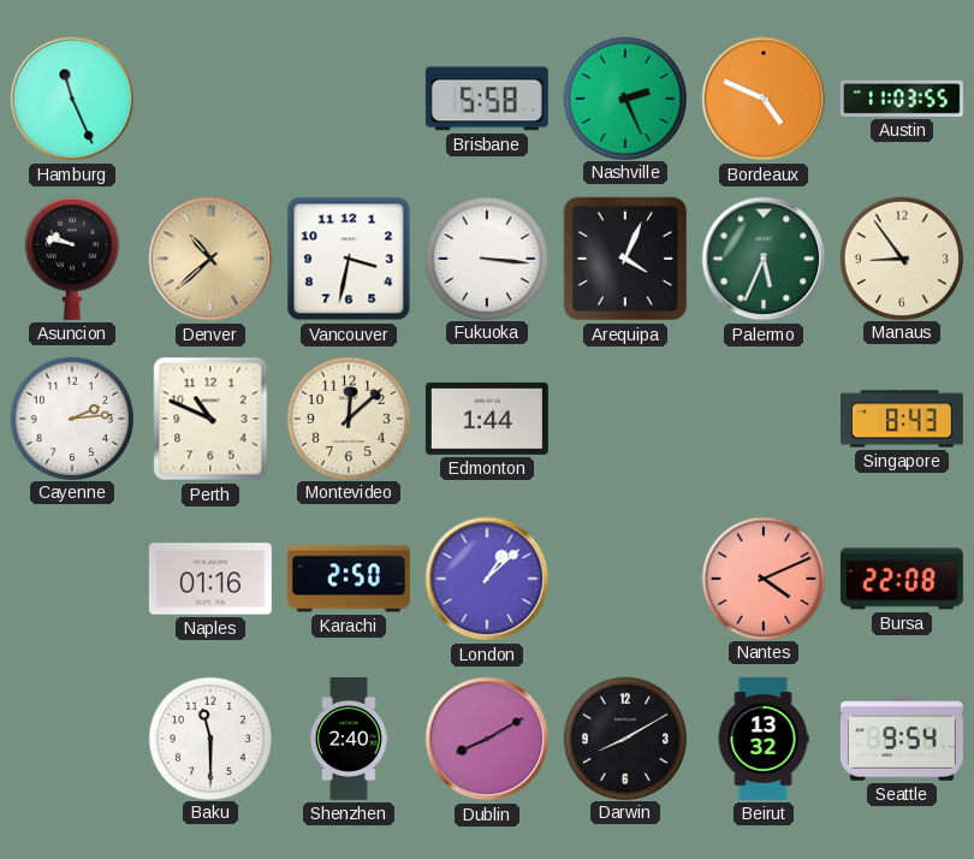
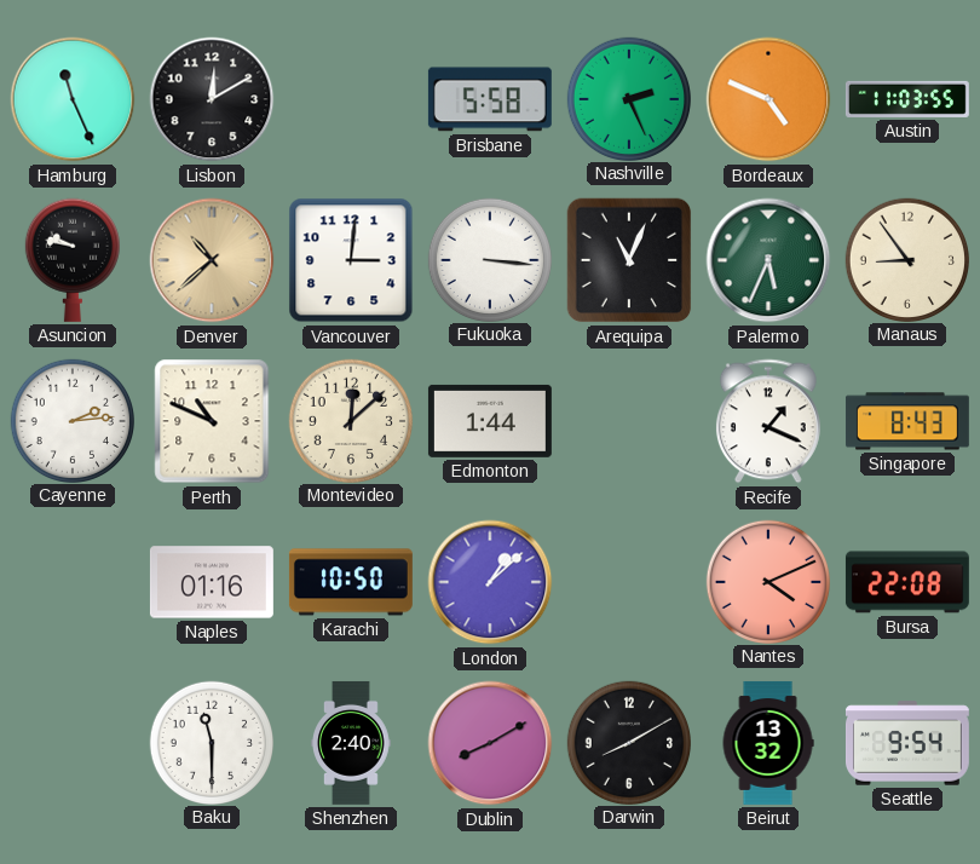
Lisbon: none -> 12:10 (212, 99)
Vancouver: 3:32 -> 3:01 (351, 260)
Arequipa: 4:04 -> 11:04 (629, 260)
Recife: none -> 1:19 (768, 421)
Karachi: 2:50 -> 10:50 (351, 582)
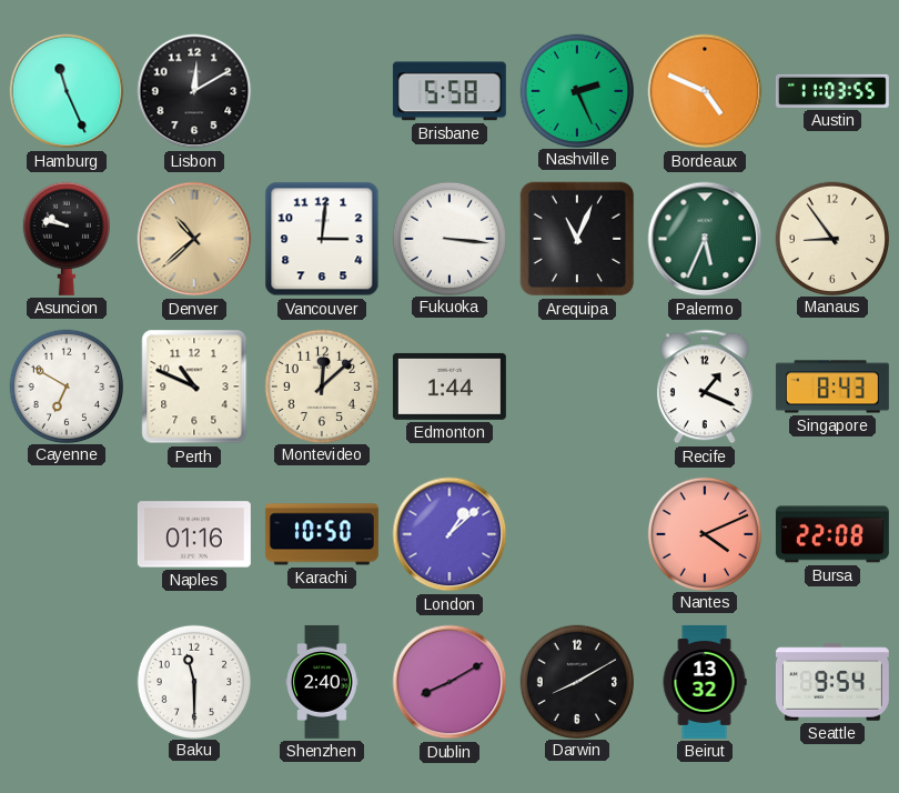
Cayenne: 2:14 -> 6:50 (65, 385)
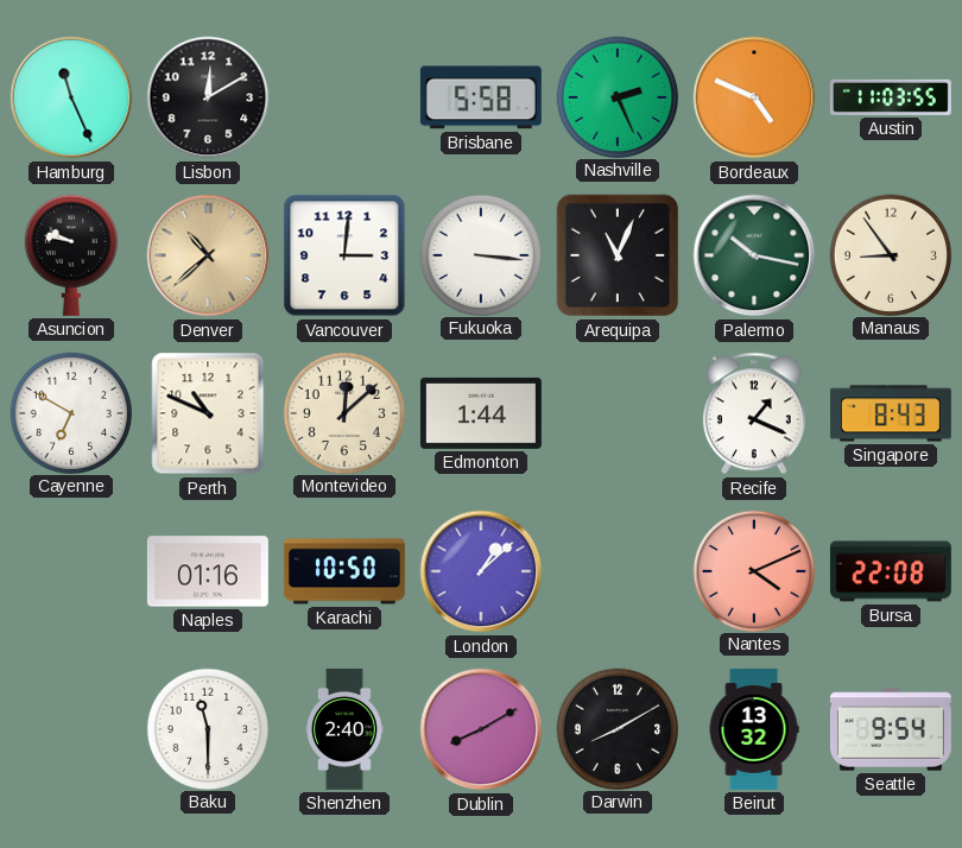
Palermo: 5:34 -> 10:17 (754, 255)
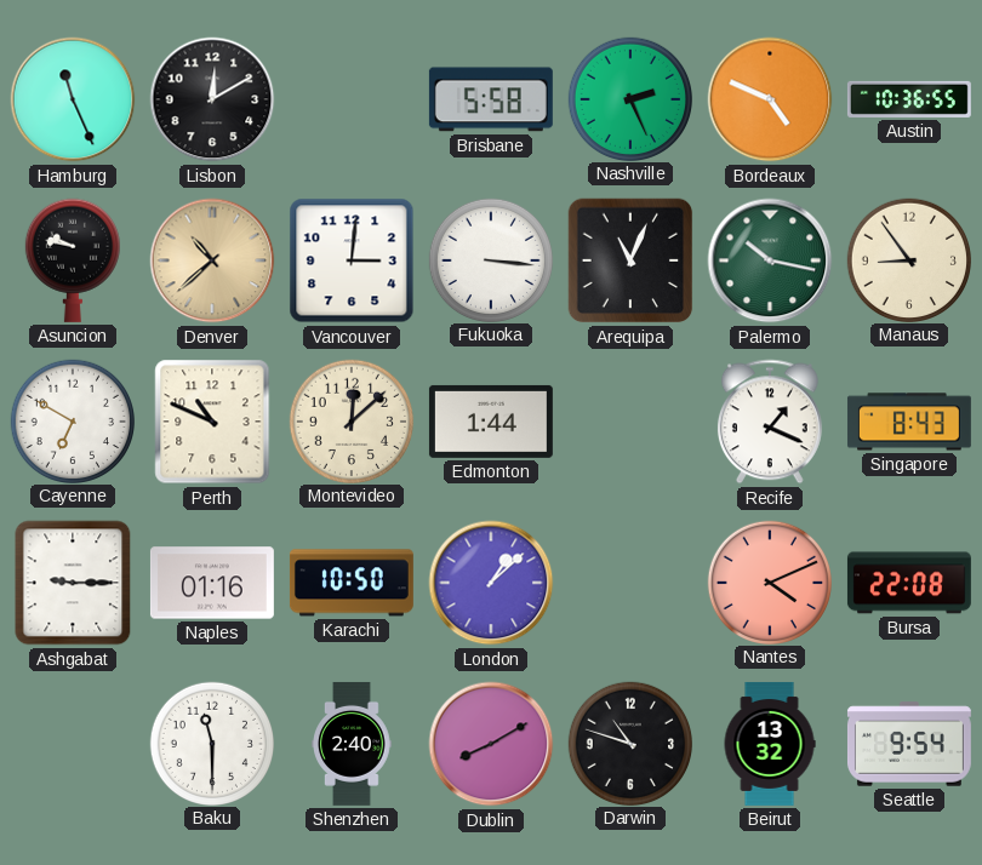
Austin: 11:03 -> 10:36 (909, 99)
Ashgabat: none -> 9:15 (73, 583)
Darwin: 8:10 -> 10:48 (629, 743)
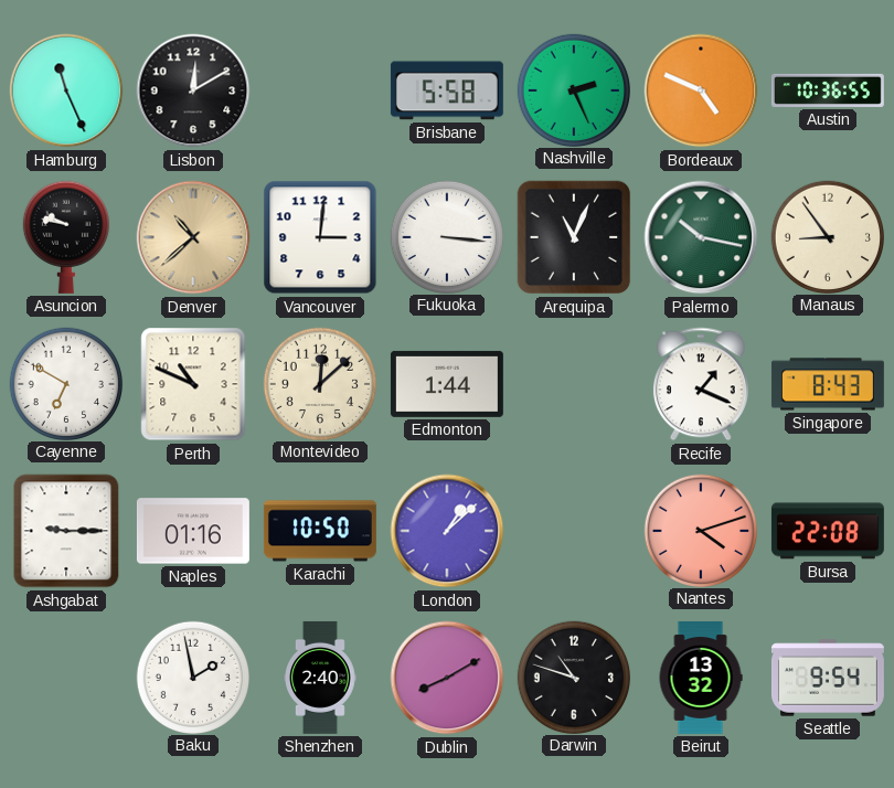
Nantes: 4:11 -> 4:12 (700, 530)
Baku: 11:30 -> 1:58 (192, 677)
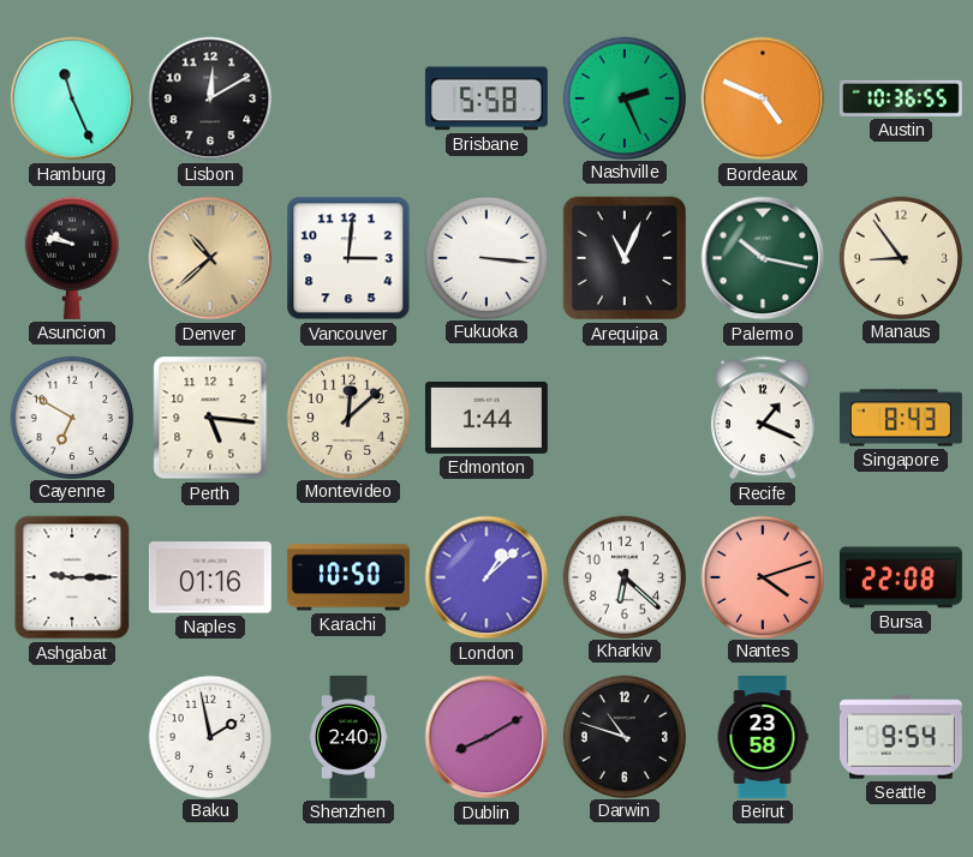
Perth: 10:49 -> 5:16 (210, 418)
Kharkiv: none -> 6:22 (623, 576)
Beirut: 13:32 -> 23:58 (763, 737)
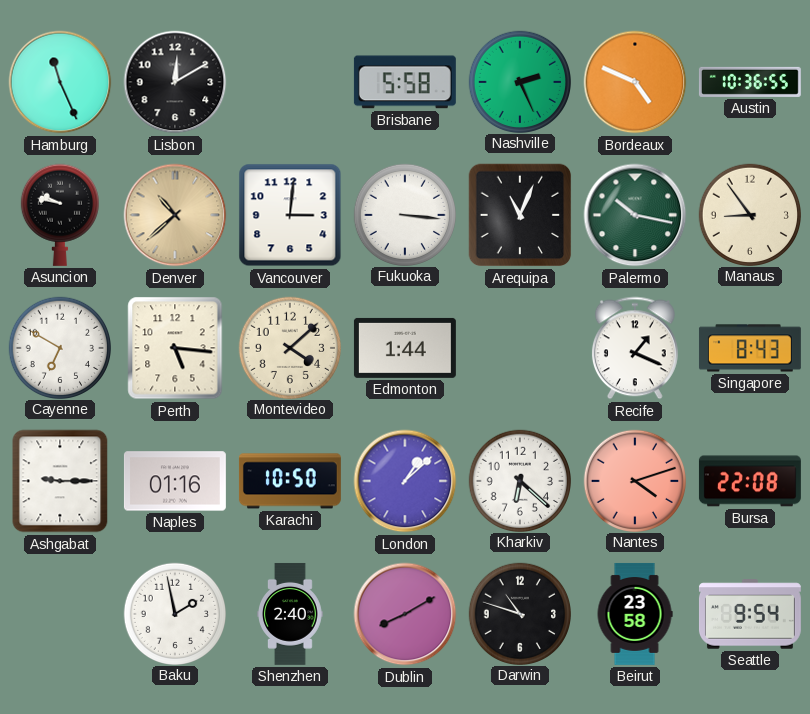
Montevideo: 12:08 -> 4:08 (289, 347)
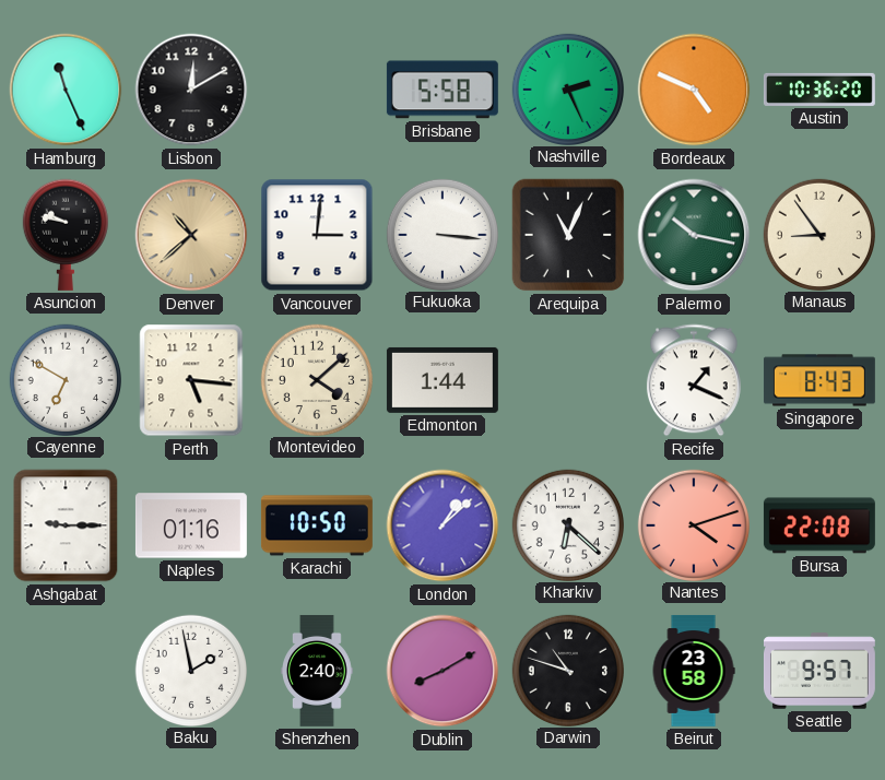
Austin: 10:36:55 -> 10:36:20 (819, 90)
Seattle: 9:54 -> 9:57 (819, 671)
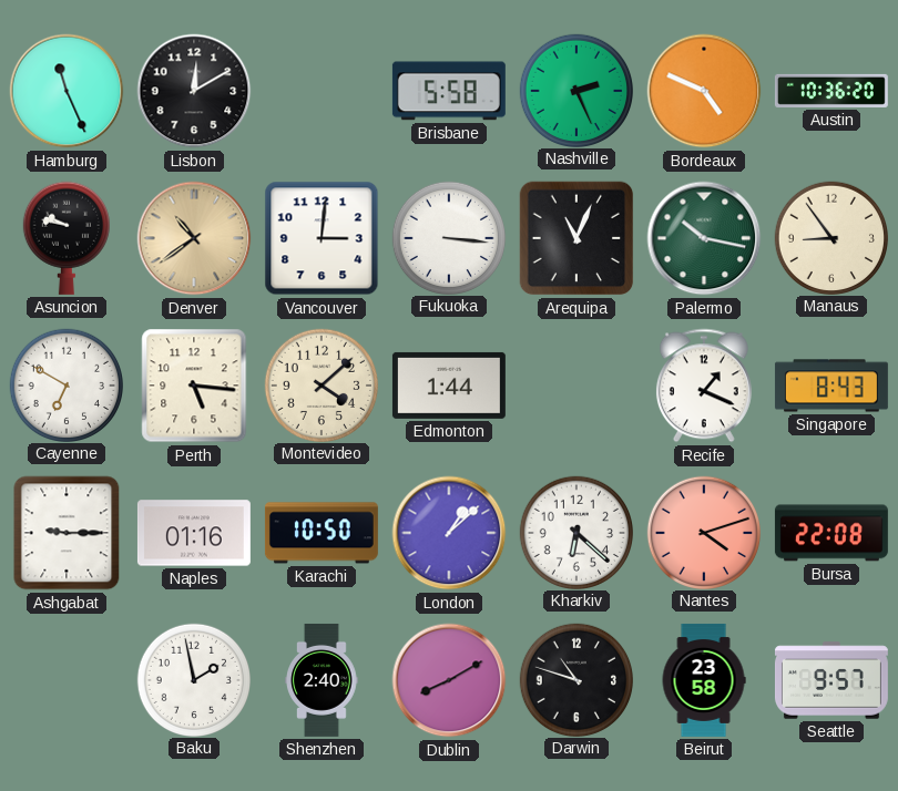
Denver: 10:38 -> 10:39 (194, 238)
